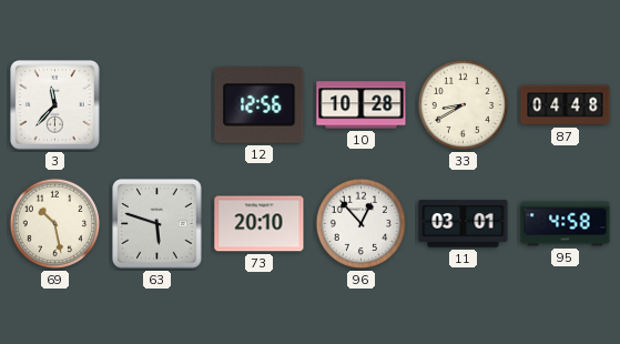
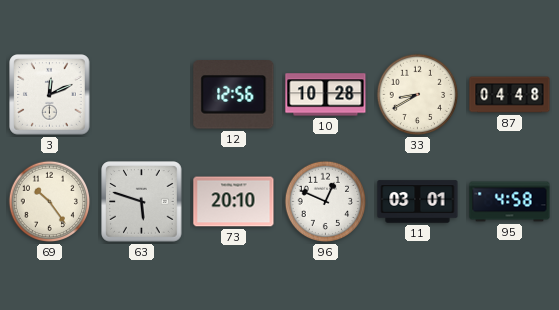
3: 11:37 -> 12:11 (50, 95)
69: 10:28 -> 10:24 (50, 202)
96: 12:53 -> 12:49 (326, 202)
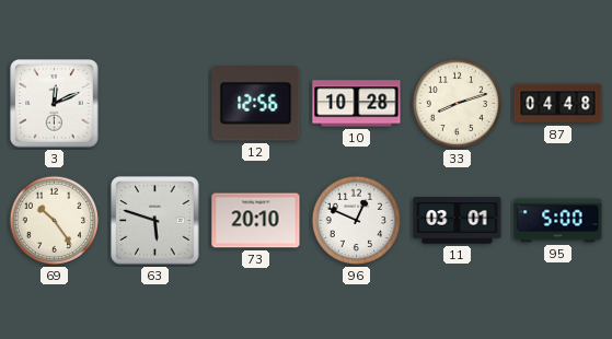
33: 8:40 -> 8:12 (458, 104)
95: 4:58 -> 5:00 (558, 221)
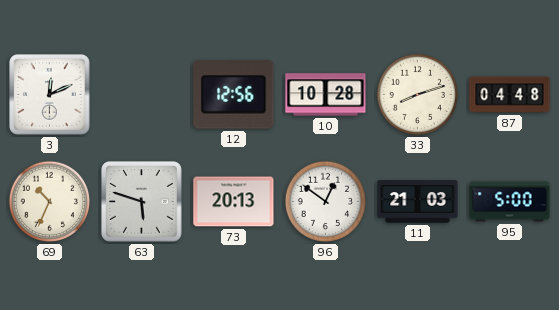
69: 10:24 -> 10:34 (50, 202)
73: 20:10 -> 20:13 (234, 202)
96: 12:49 -> 12:51 (326, 202)
11: 03:01 -> 21:03 (418, 202)
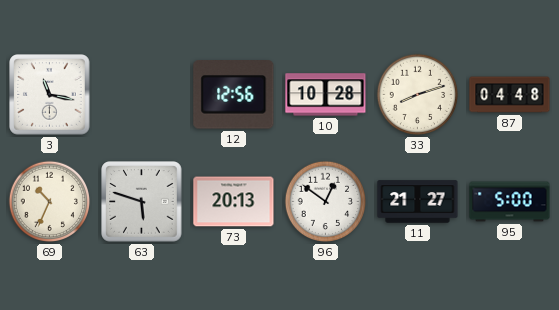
3: 12:11 -> 11:17 (50, 95)
11: 21:03 -> 21:27 (418, 202)
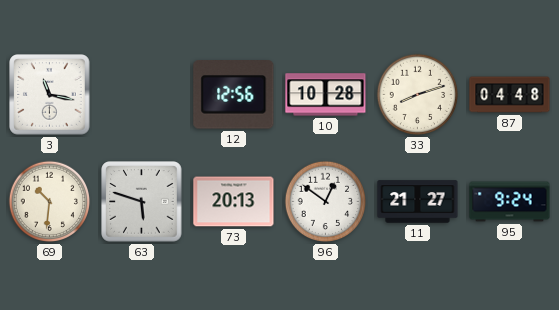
69: 10:34 -> 10:31 (50, 202)
95: 5:00 -> 9:24 (510, 202)
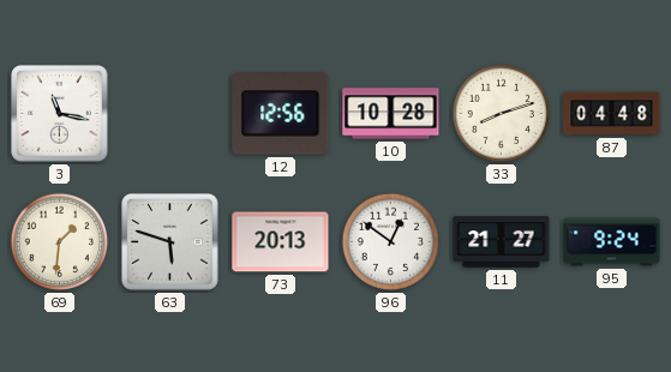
69: 10:31 -> 1:31 (60, 242)
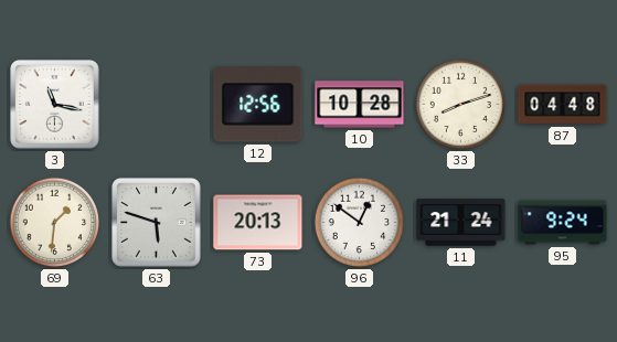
11: 21:27 -> 21:24 (461, 223)
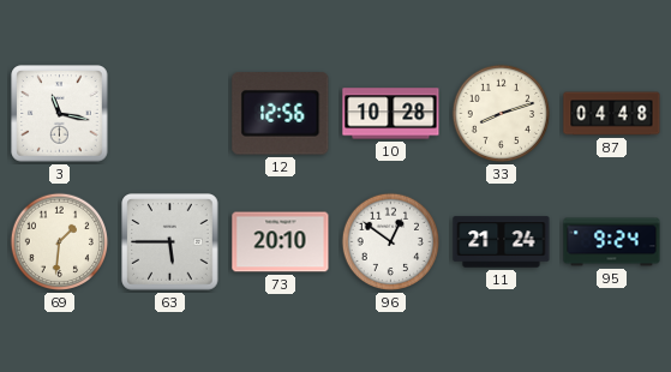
63: 5:48 -> 5:45 (170, 242)
73: 20:13 -> 20:10 (281, 242)
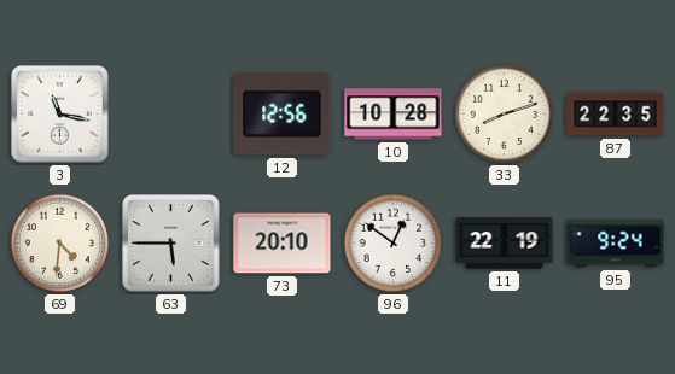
87: 04:48 -> 22:35 (616, 115)
69: 1:31 -> 4:31 (60, 244)
11: 21:24 -> 22:19 (505, 244)
